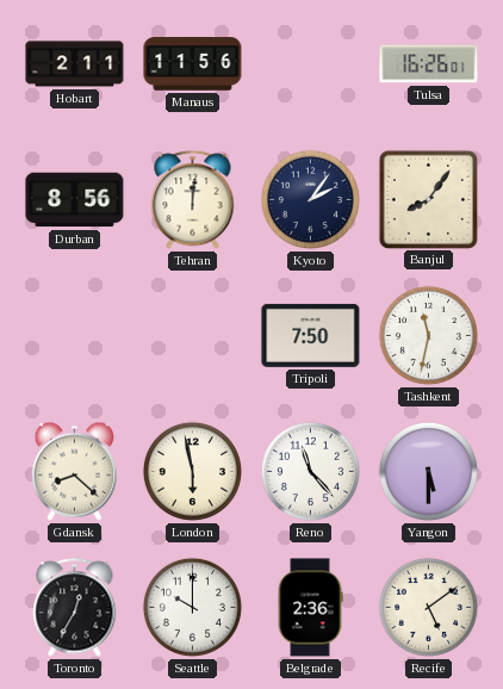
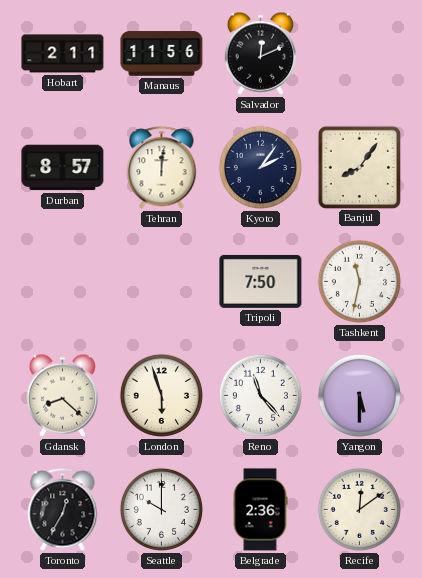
Salvador: none -> 12:11 (260, 53)
Tulsa: 16:26 -> none (429, 64)
Durban: 8:56 -> 8:57 (63, 168)
London: 5:58 -> 5:57 (161, 395)
Recife: 5:09 -> 12:09 (359, 509)
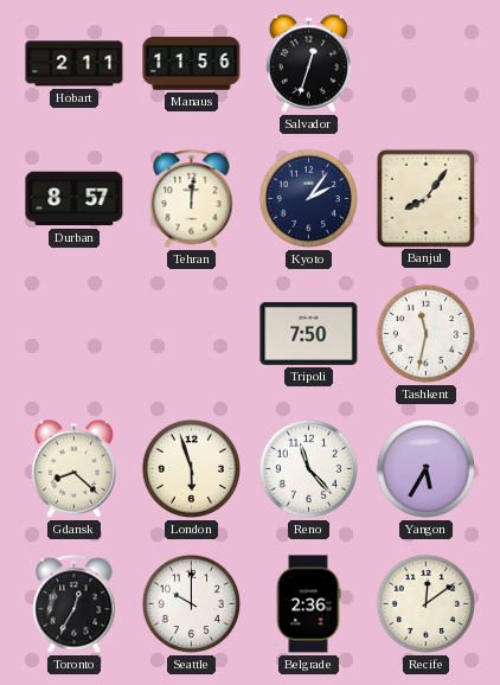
Salvador: 12:11 -> 12:33 (308, 63)
Yangon: 5:30 -> 5:35 (425, 468)
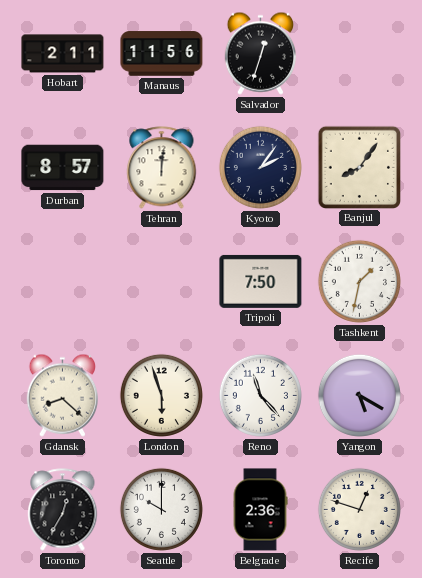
Tashkent: 11:32 -> 1:32 (359, 281)
Yangon: 5:35 -> 5:20 (359, 395)
Recife: 12:09 -> 12:48 (359, 509)
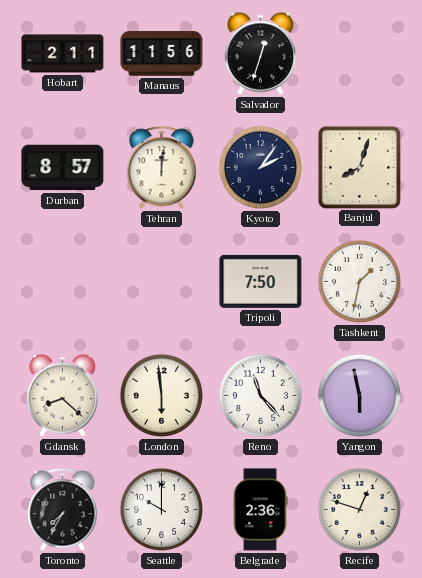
Banjul: 8:06 -> 8:03 (359, 167)
London: 5:57 -> 5:59 (161, 395)
Yangon: 5:20 -> 5:58 (359, 395)
Toronto: 12:35 -> 7:35 (63, 510)
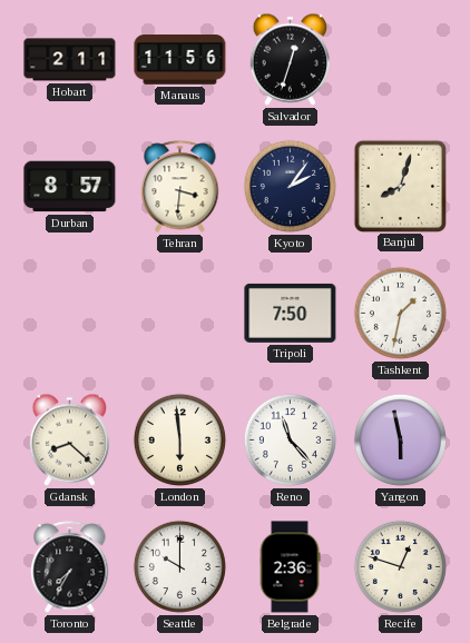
Tehran: 12:01 -> 3:31 (180, 187)
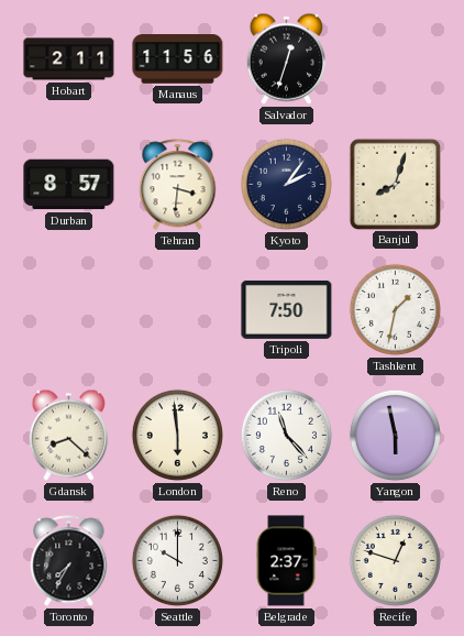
Belgrade: 2:36 -> 2:37 (286, 561)
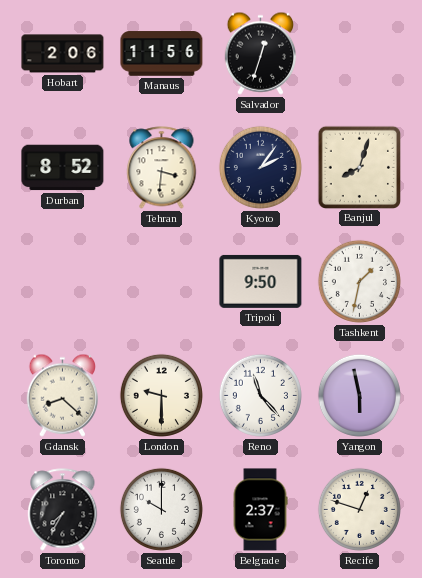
Hobart: 2:11 -> 2:06 (63, 54)
Durban: 8:57 -> 8:52 (63, 168)
Tripoli: 7:50 -> 9:50 (261, 281)
London: 5:59 -> 9:30 (161, 395)
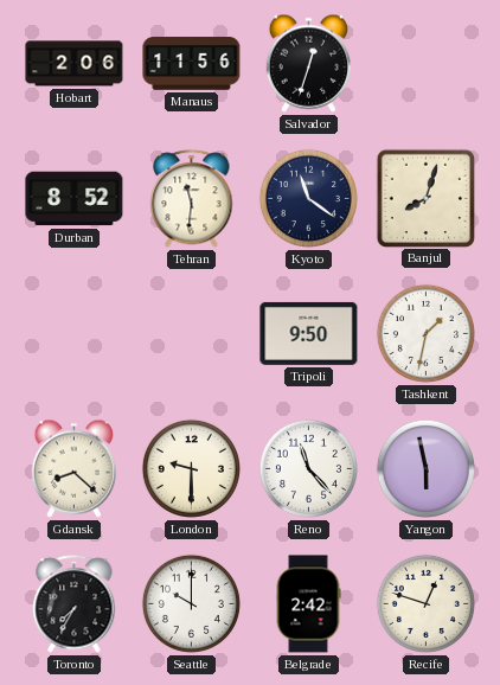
Tehran: 3:31 -> 11:31 (192, 199)
Kyoto: 2:06 -> 11:21 (308, 198)
Belgrade: 2:37 -> 2:42 (308, 604)
